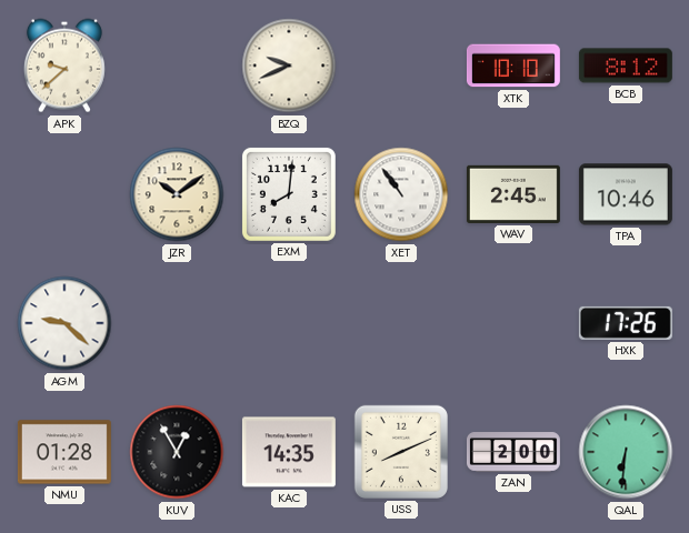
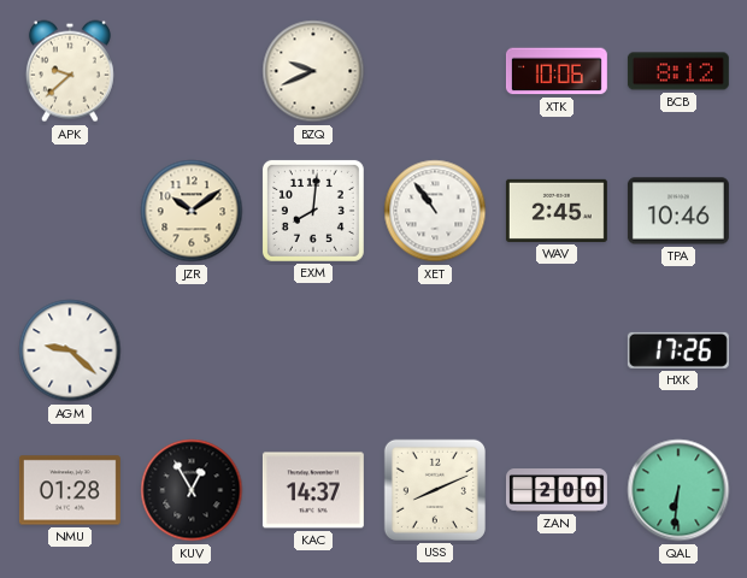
XTK: 10:10 -> 10:06 (557, 71)
KAC: 14:35 -> 14:37 (313, 490)
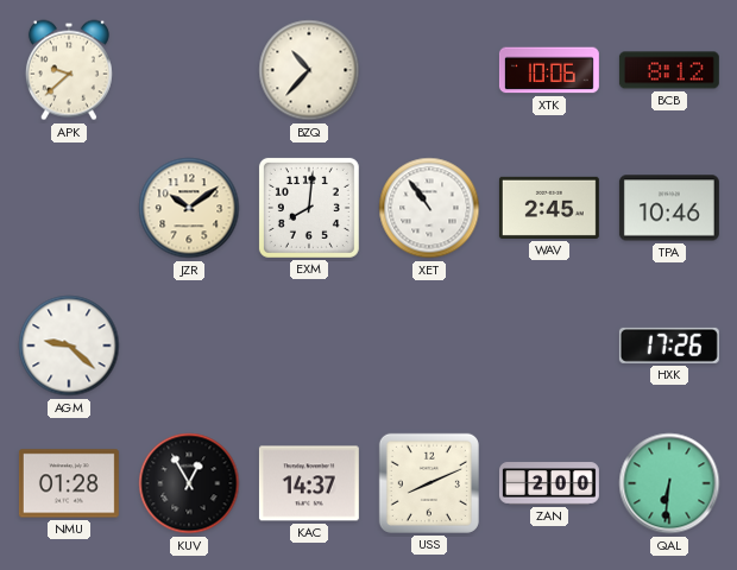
BZQ: 9:41 -> 10:37 (309, 70)
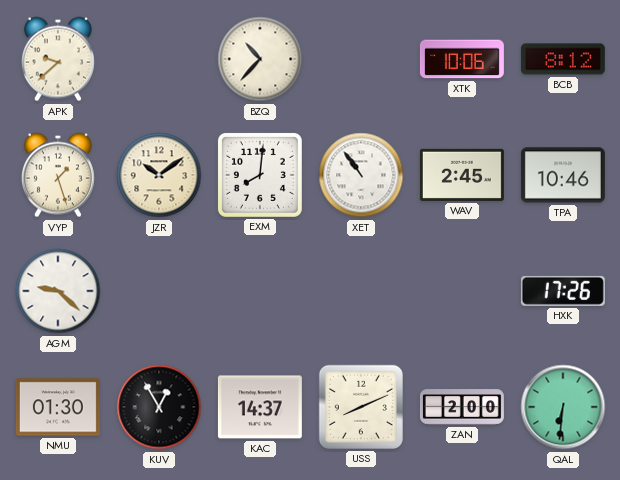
VYP: none -> 1:27 (58, 175)
NMU: 01:28 -> 01:30 (58, 407)
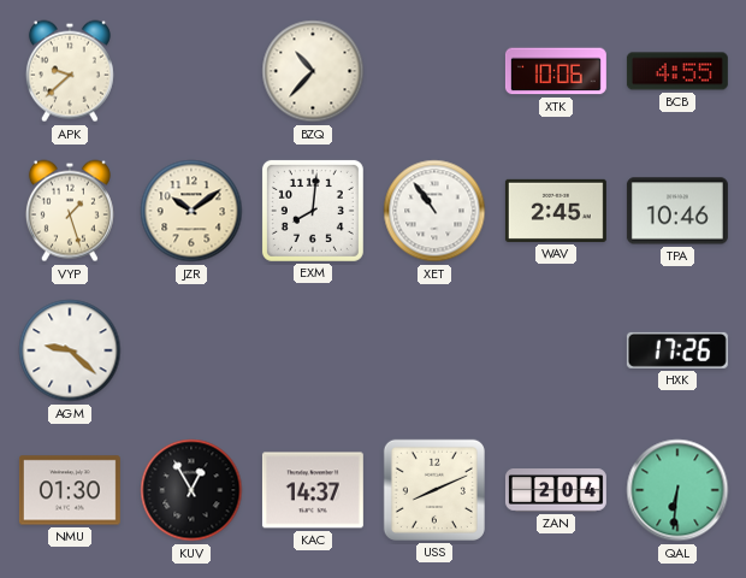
BCB: 8:12 -> 4:55 (677, 71)
ZAN: 2:00 -> 2:04 (556, 490)
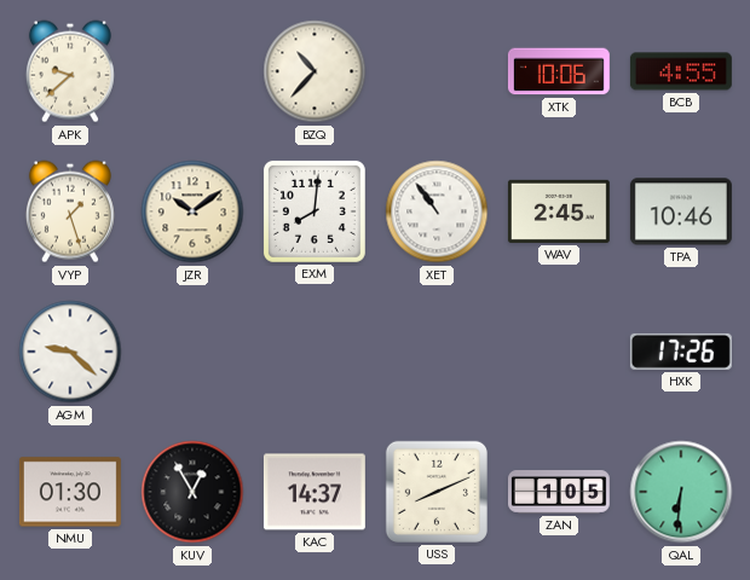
ZAN: 2:04 -> 1:05 (559, 492)
